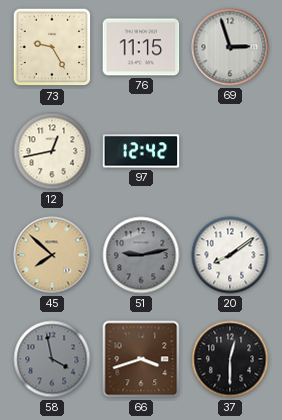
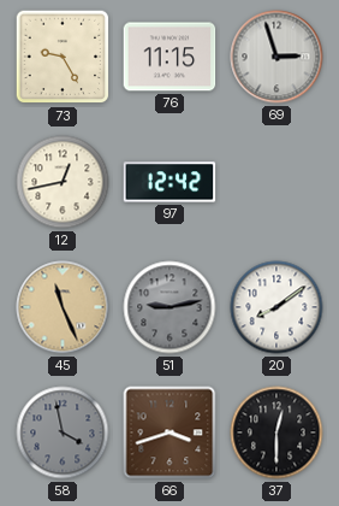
45: 7:52 -> 11:26 (63, 307)
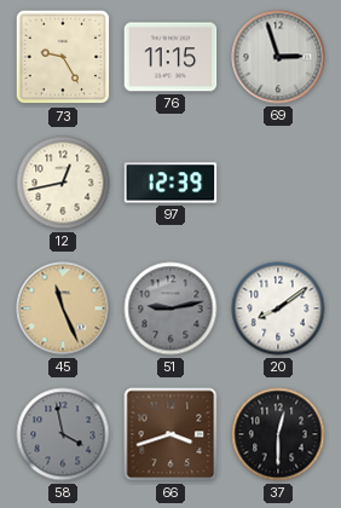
97: 12:42 -> 12:39 (170, 183)
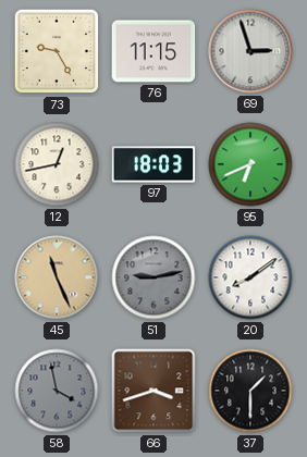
97: 12:39 -> 18:03 (153, 164)
95: none -> 6:41 (250, 164)
37: 12:30 -> 1:30 (250, 391)
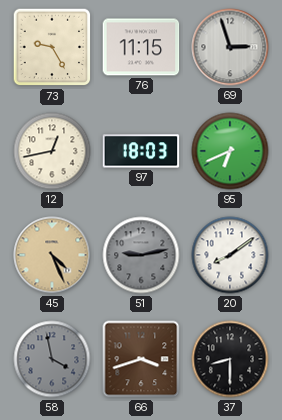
45: 11:26 -> 4:26 (52, 255)
37: 1:30 -> 8:30 (230, 359)
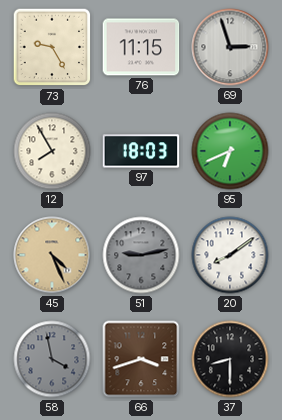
12: 12:43 -> 7:55 (52, 151)
